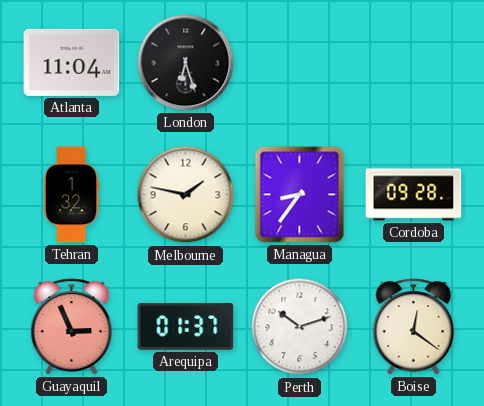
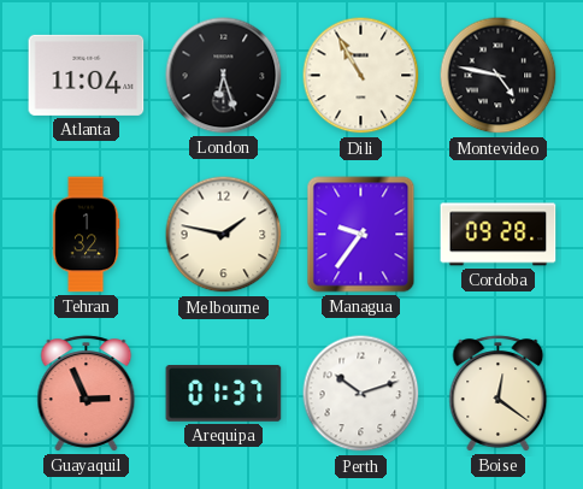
Dili: none -> 10:55 (361, 76)
Montevideo: none -> 4:47 (499, 76)
Managua: 8:36 -> 9:36 (361, 235)
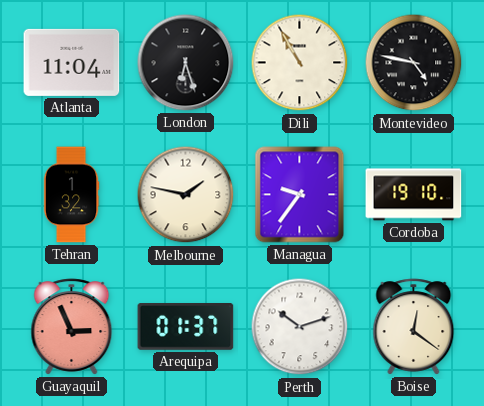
Cordoba: 09:28 -> 19:10 (414, 195)
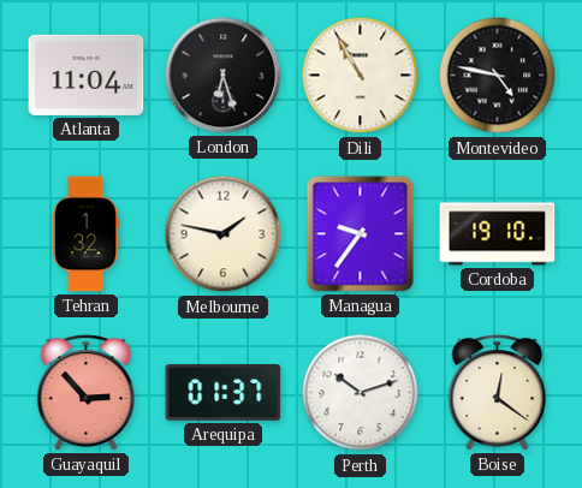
Guayaquil: 2:56 -> 2:53 (87, 393)
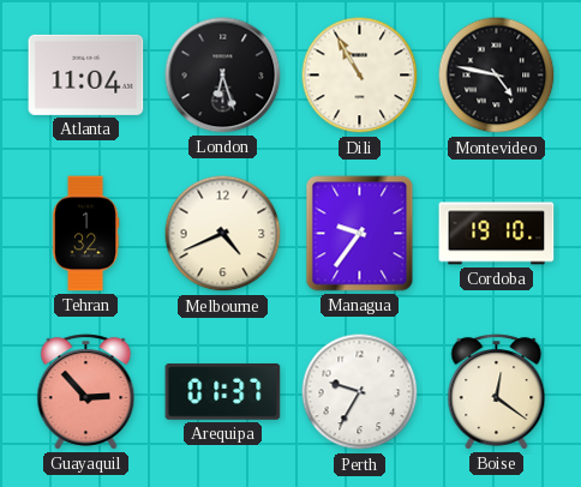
Melbourne: 1:47 -> 4:41 (223, 234)
Perth: 10:12 -> 9:35 (360, 392)
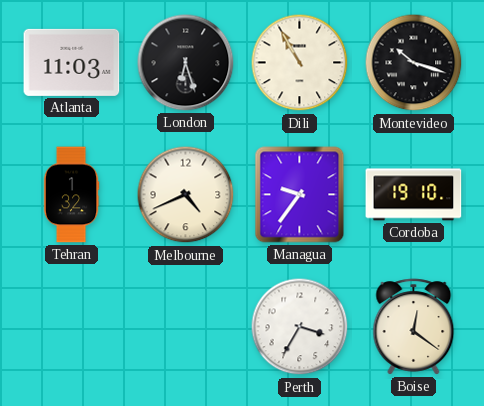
Atlanta: 11:04 -> 11:03 (72, 62)
Montevideo: 4:47 -> 10:18 (414, 63)
Guayaquil: 2:53 -> none (86, 392)
Arequipa: 01:37 -> none (223, 392)
Perth: 9:35 -> 3:35 (300, 327)
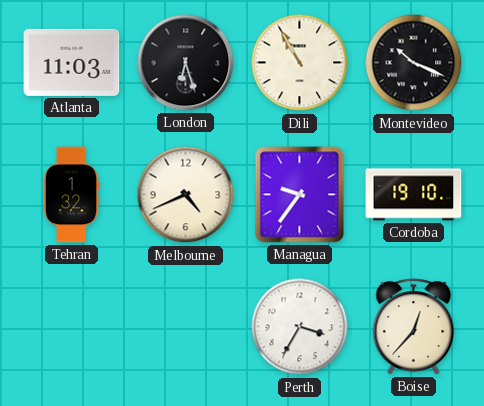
Montevideo: 10:18 -> 10:19 (414, 63)
Boise: 12:21 -> 12:37 (414, 327)
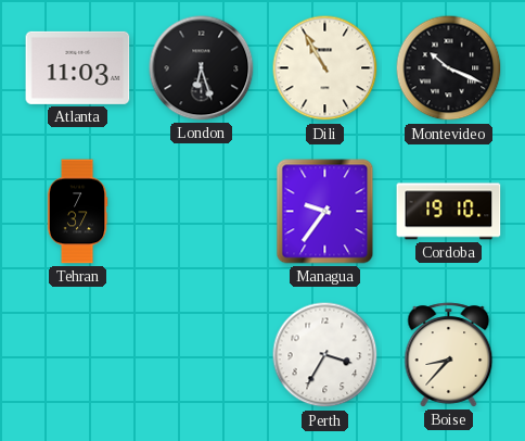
Tehran: 1:32 -> 7:37 (77, 212)
Melbourne: 4:41 -> none (186, 195)
Boise: 12:37 -> 8:37 (449, 355)
